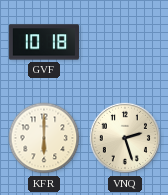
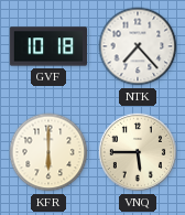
NTK: none -> 7:23 (138, 46)
VNQ: 2:27 -> 5:45 (138, 152)
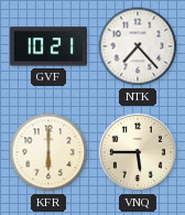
GVF: 10:18 -> 10:21 (47, 46)
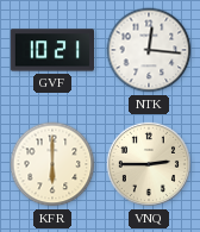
NTK: 7:23 -> 12:16 (149, 50)
VNQ: 5:45 -> 2:45 (149, 164)
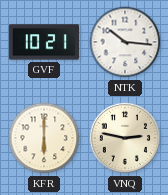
NTK: 12:16 -> 10:16 (125, 42)
VNQ: 2:45 -> 2:47 (125, 138)
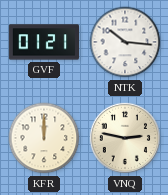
GVF: 10:21 -> 01:21 (43, 42)
KFR: 6:00 -> 12:00 (44, 138)
